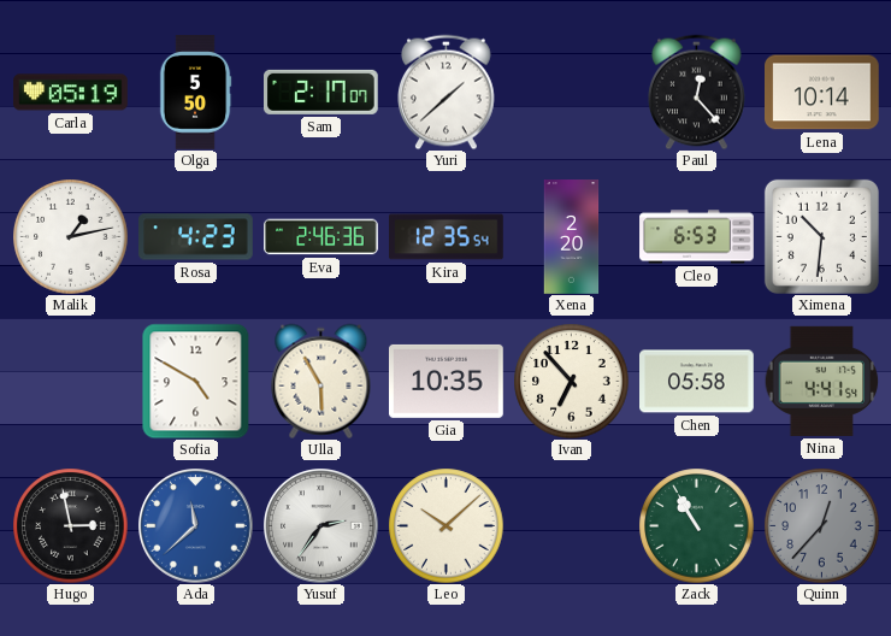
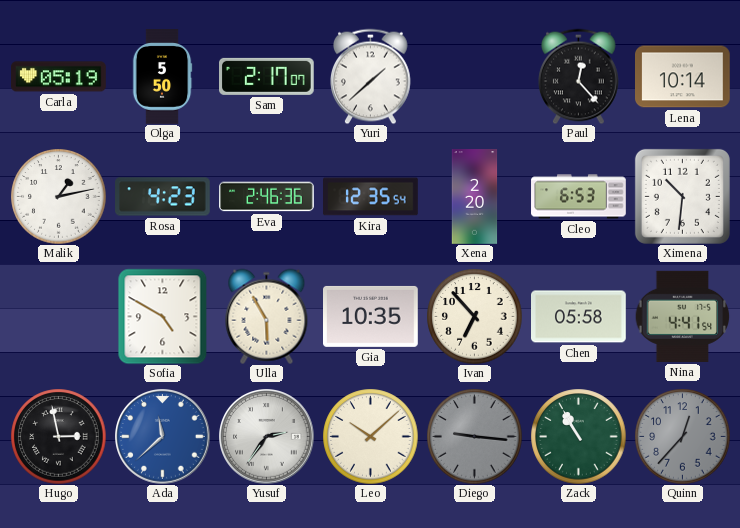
Diego: none -> 9:16 (474, 436)
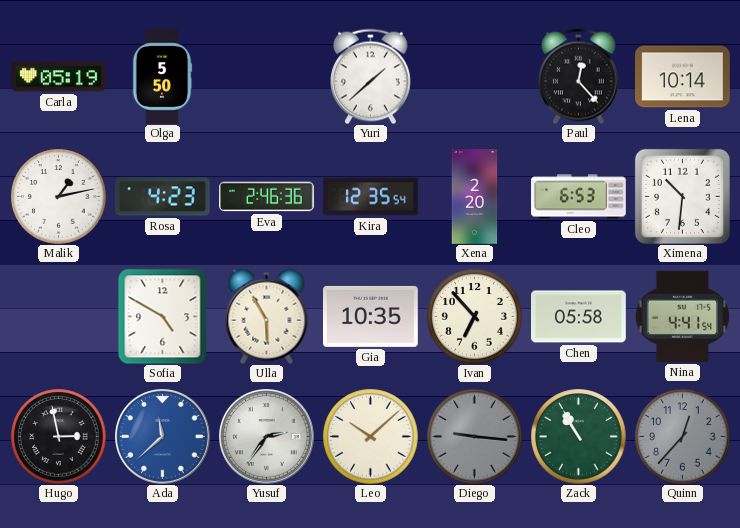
Sam: 2:17 -> none (267, 76)
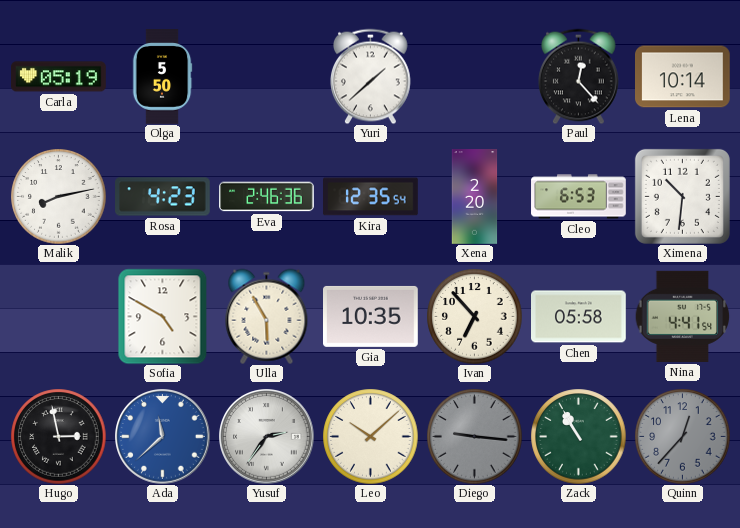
Malik: 1:13 -> 8:13 (58, 196)
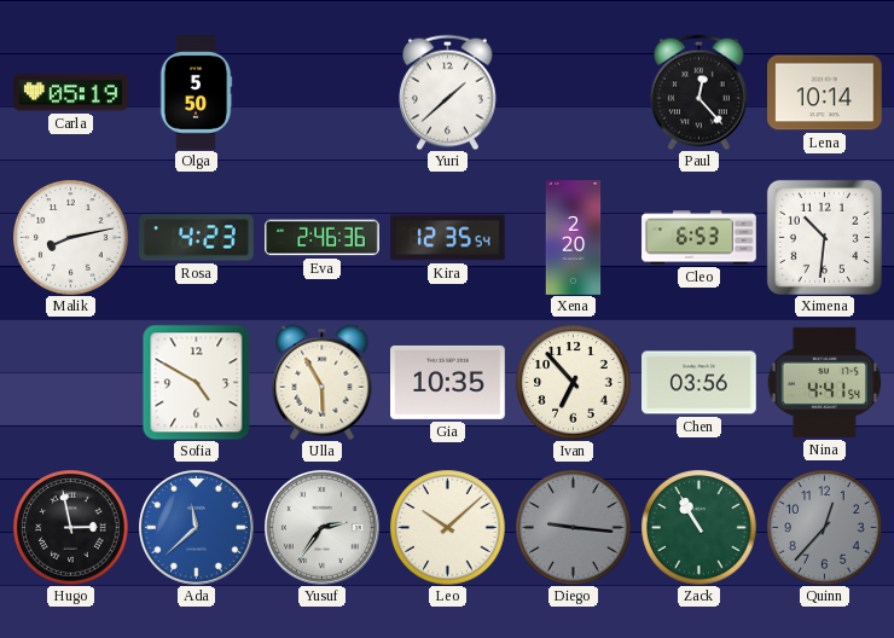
Chen: 05:58 -> 03:56 (699, 383)
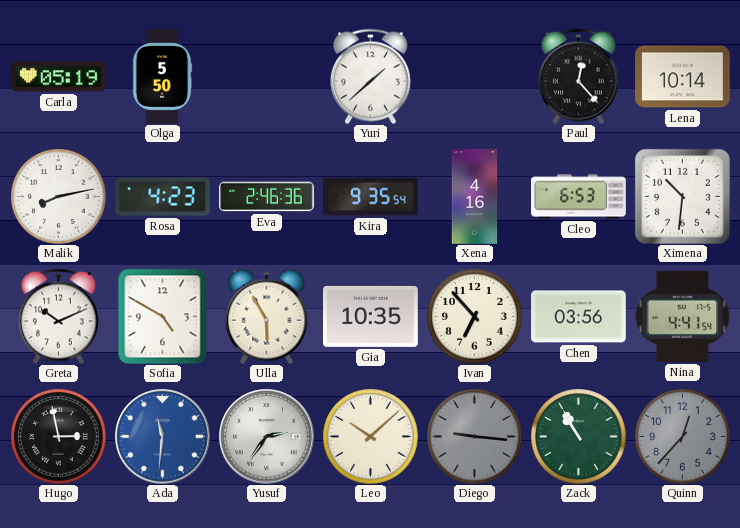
Kira: 12:35 -> 9:35 (371, 197)
Xena: 2:20 -> 4:16 (475, 197)
Greta: none -> 10:11 (59, 316)
Ada: 11:38 -> 11:31 (163, 437)
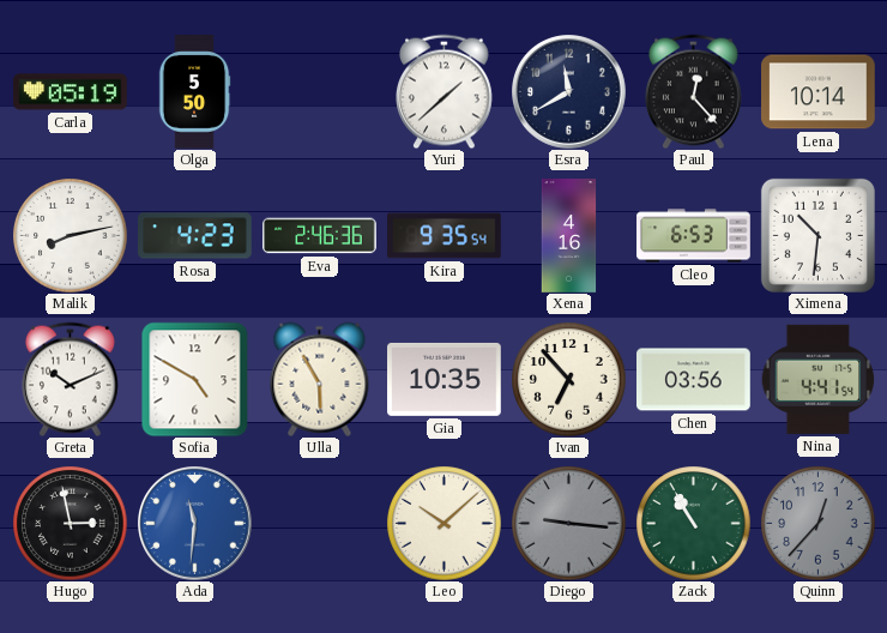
Esra: none -> 11:40 (569, 92)
Yusuf: 2:36 -> none (267, 437)
